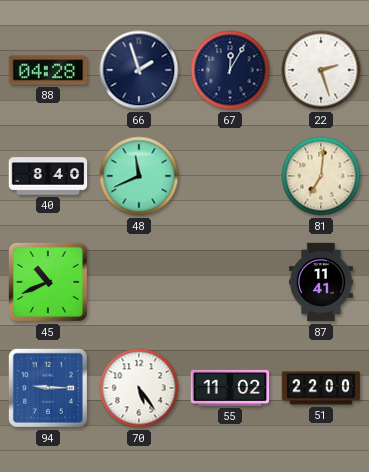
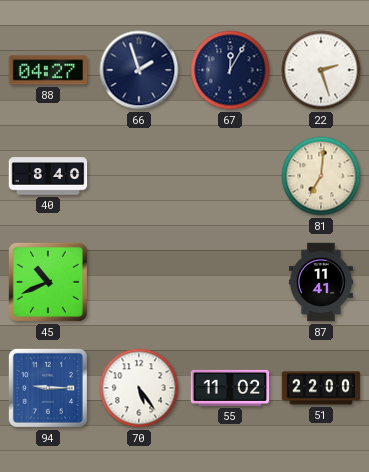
88: 04:28 -> 04:27 (48, 70)
48: 11:41 -> none (139, 176)
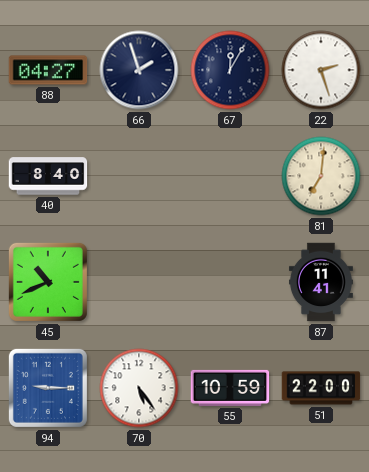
55: 11:02 -> 10:59 (230, 388)
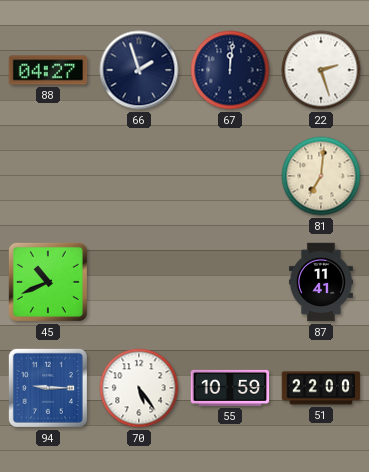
67: 12:05 -> 12:01 (230, 70)
40: 8:40 -> none (48, 176)
